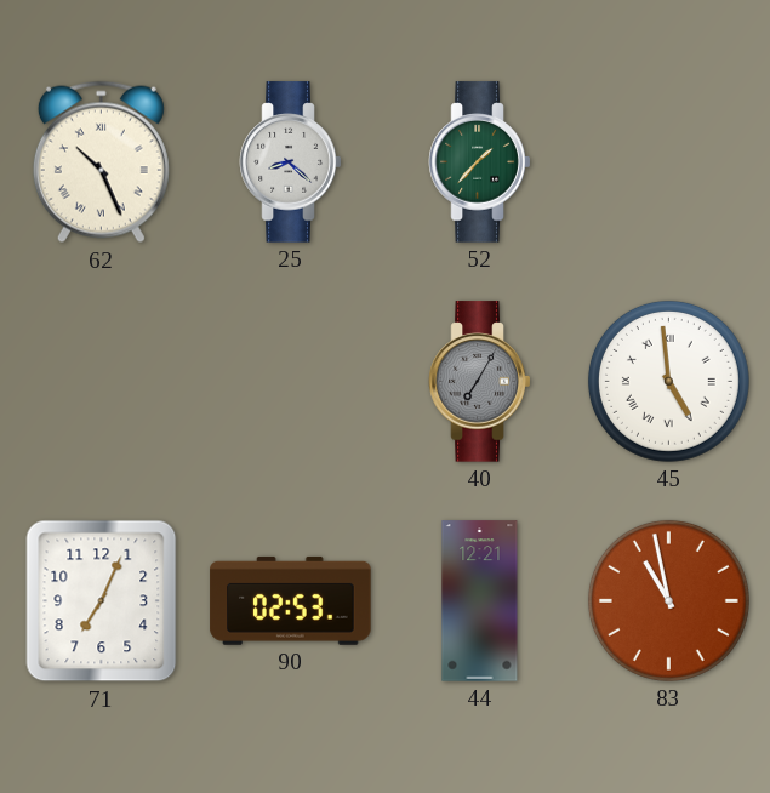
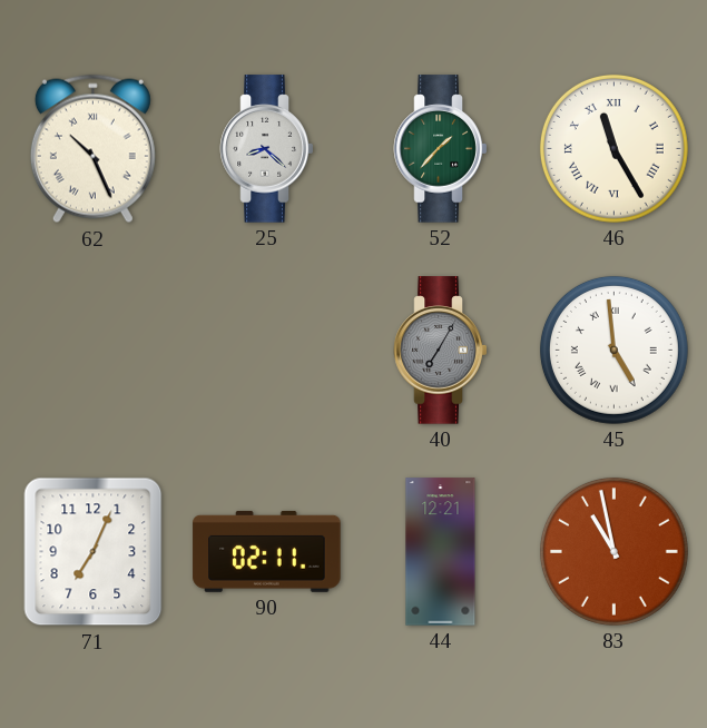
46: none -> 11:25 (613, 148)
90: 02:53 -> 02:11 (267, 551)
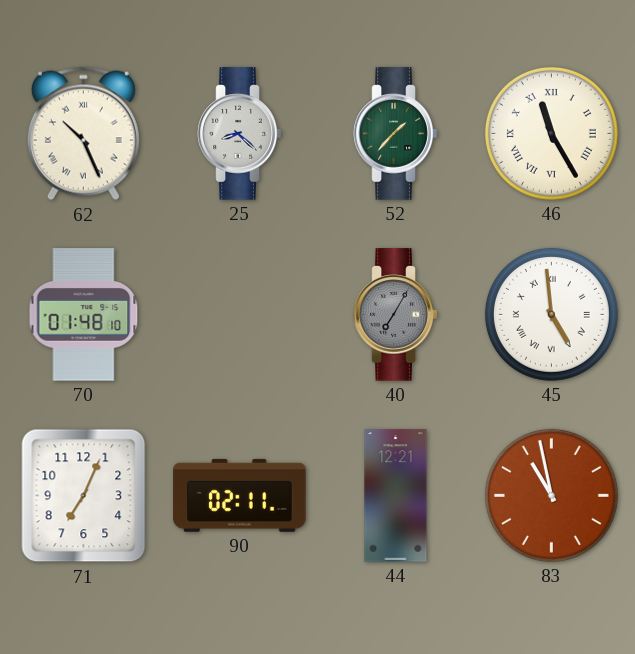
70: none -> 01:48 (84, 315)
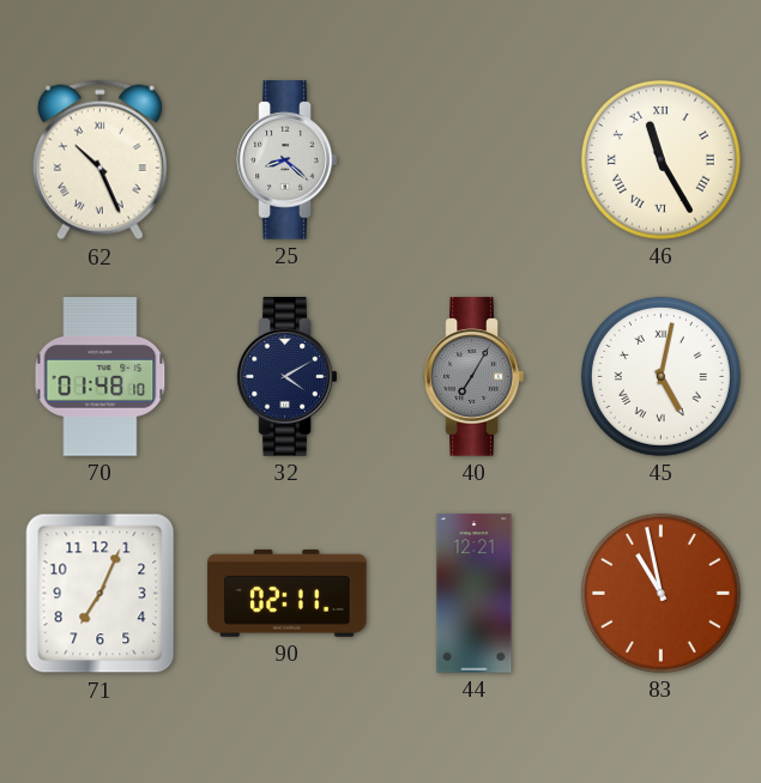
52: 1:37 -> none (396, 134)
32: none -> 4:10 (288, 377)
45: 4:59 -> 5:02 (660, 376)
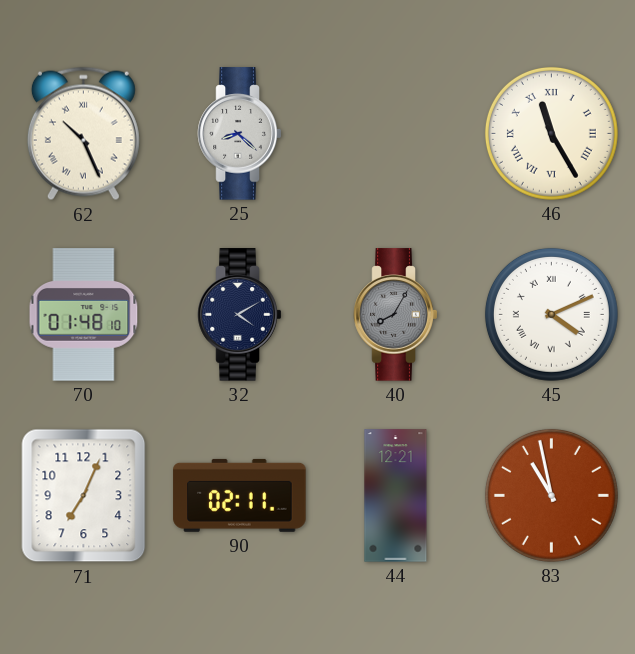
40: 7:05 -> 8:05 (396, 315)
45: 5:02 -> 4:11 (551, 314)
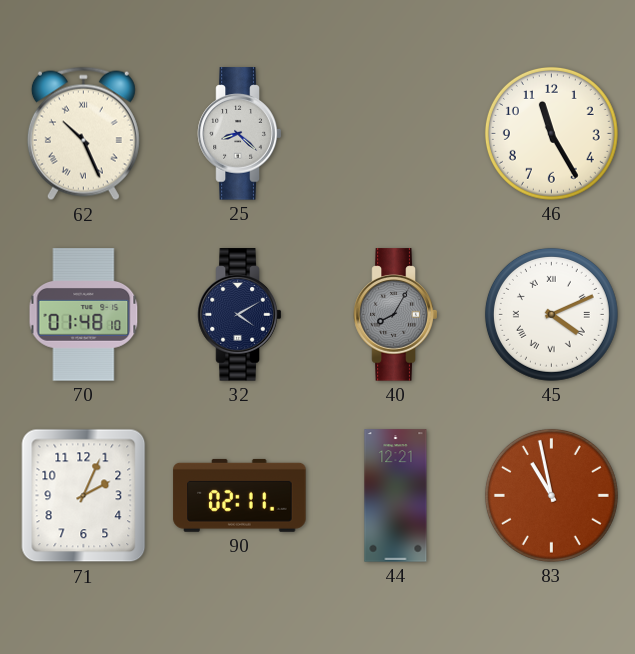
46 numerals: Roman -> Arabic (551, 133)
71: 7:04 -> 2:04 (84, 496)
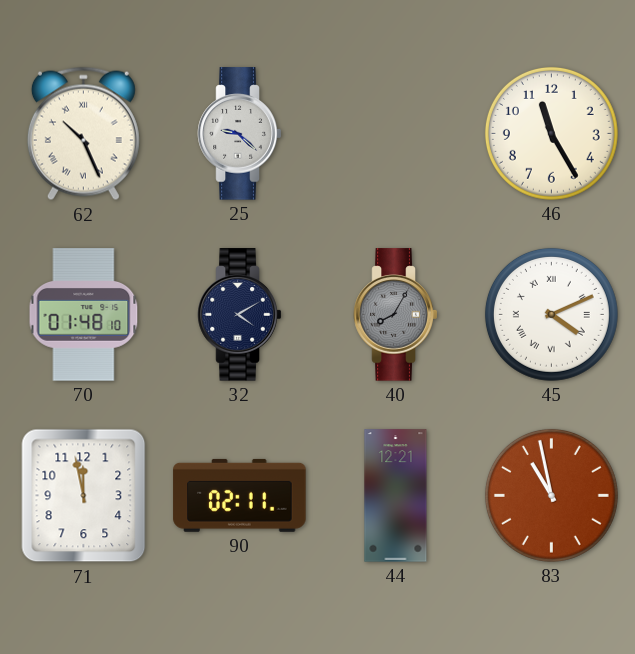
25: 8:22 -> 9:22 (240, 134)
71: 2:04 -> 11:58 (84, 496)
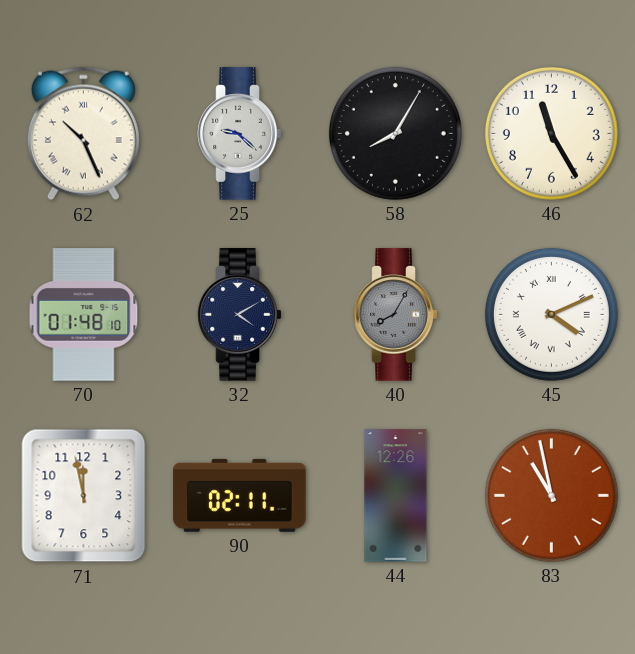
58: none -> 8:05 (395, 133)
44: 12:21 -> 12:26 (396, 496)
